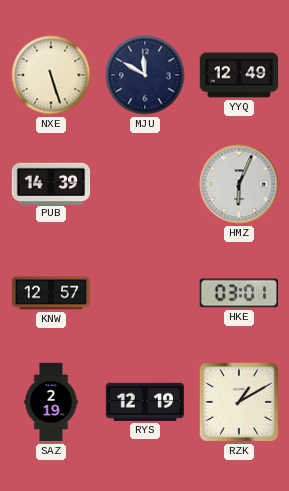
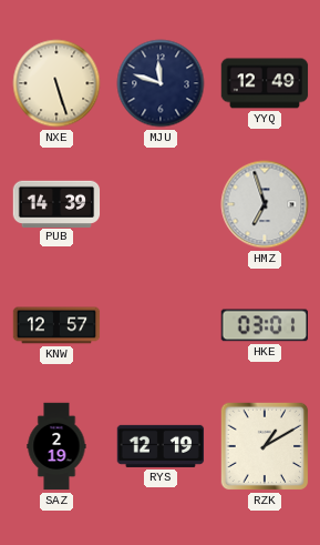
MJU: 11:50 -> 11:48 (161, 83)
HMZ: 6:04 -> 6:57 (265, 204)
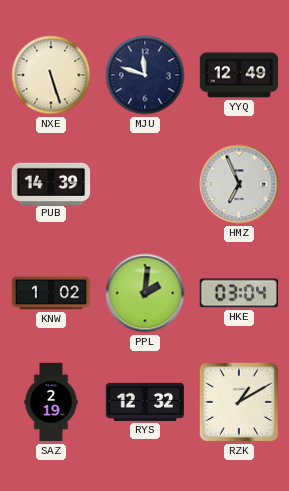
HMZ: 6:57 -> 6:56 (239, 184)
KNW: 12:57 -> 1:02 (51, 293)
PPL: none -> 2:01 (145, 293)
HKE: 03:01 -> 03:04 (238, 293)
RYS: 12:19 -> 12:32 (145, 402)
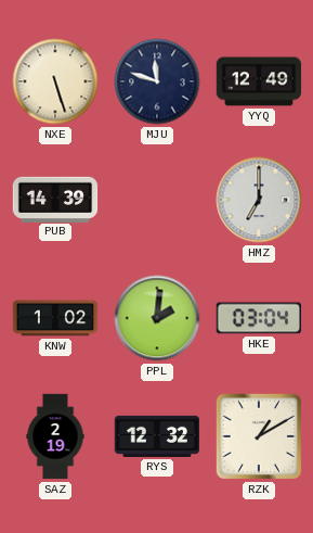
HMZ: 6:56 -> 7:00 (259, 200)
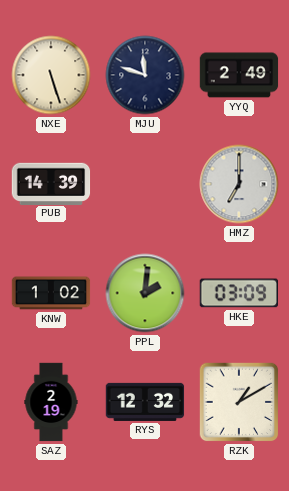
YYQ: 12:49 -> 2:49 (239, 75)
HKE: 03:04 -> 03:09 (238, 293)
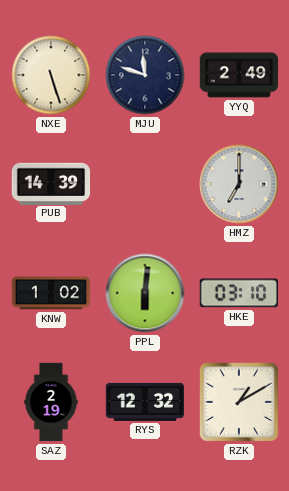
PPL: 2:01 -> 6:01 (145, 293)
HKE: 03:09 -> 03:10 (238, 293)
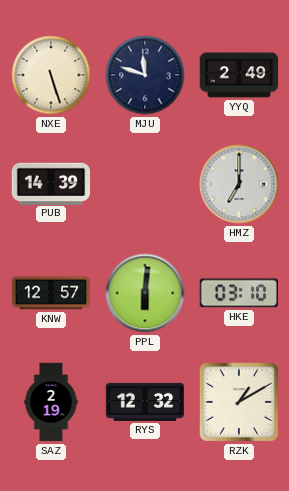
KNW: 1:02 -> 12:57 (51, 293)
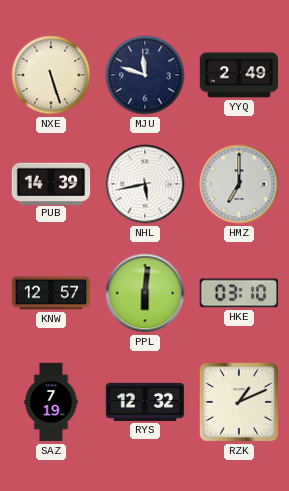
NHL: none -> 5:43 (145, 184)
SAZ: 2:19 -> 7:19 (51, 402)
RZK: 1:10 -> 1:11 (239, 402)
